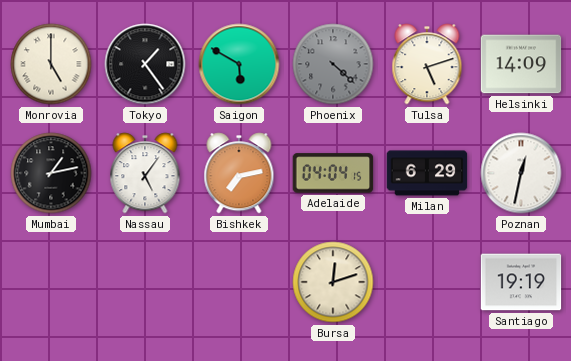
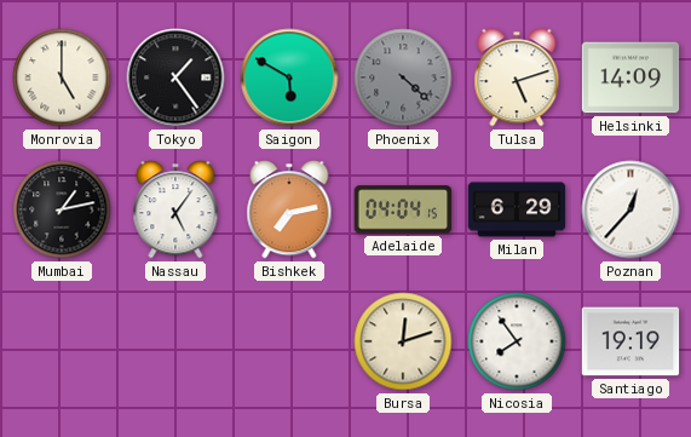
Poznan: 12:32 -> 12:37 (630, 209)
Nicosia: none -> 7:54 (517, 341)
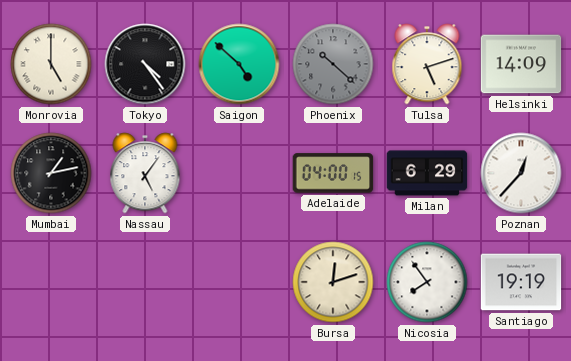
Tokyo: 1:24 -> 4:24 (145, 64)
Saigon: 5:50 -> 4:52 (239, 64)
Phoenix: 4:22 -> 10:22 (333, 64)
Bishkek: 7:13 -> none (289, 209)
Adelaide: 04:04 -> 04:00 (333, 173)
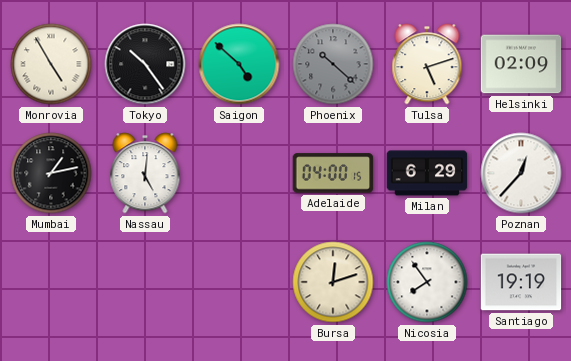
Monrovia: 5:00 -> 4:55 (51, 64)
Tokyo: 4:24 -> 10:24 (145, 64)
Helsinki: 14:09 -> 02:09 (521, 64)
Nassau: 5:06 -> 5:01 (145, 173)
